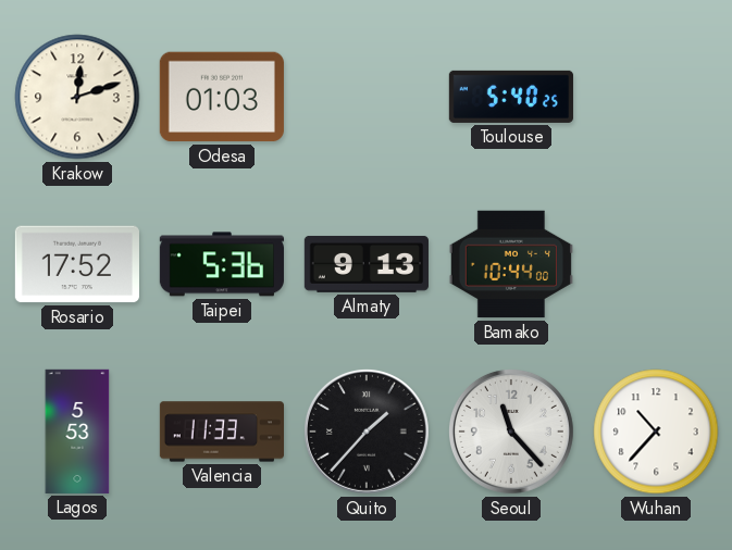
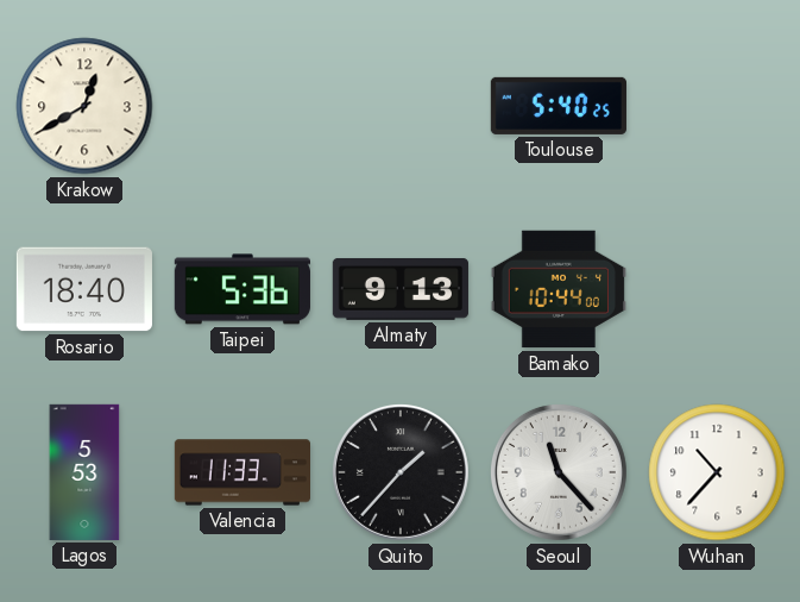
Krakow: 12:12 -> 12:40 (84, 106)
Odesa: 01:03 -> none (222, 97)
Rosario: 17:52 -> 18:40 (84, 289)
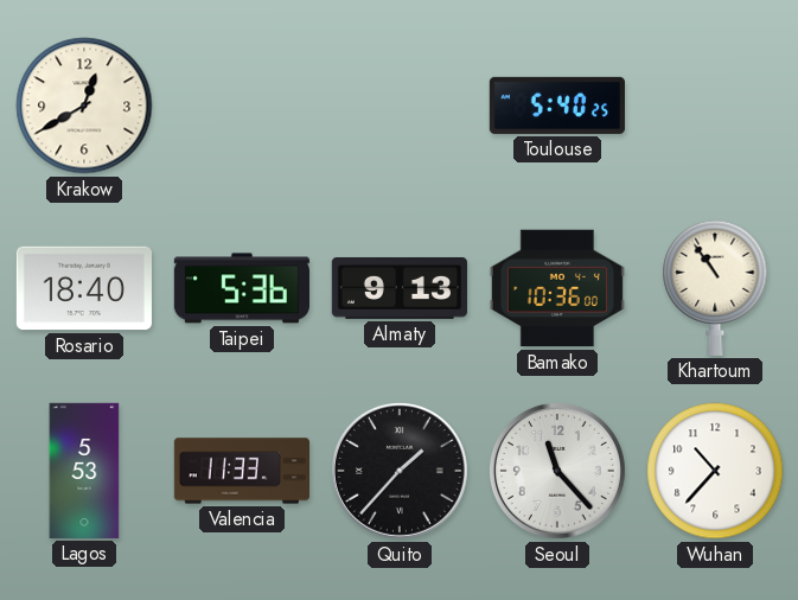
Bamako: 10:44 -> 10:36 (557, 288)
Khartoum: none -> 10:54 (715, 288)
